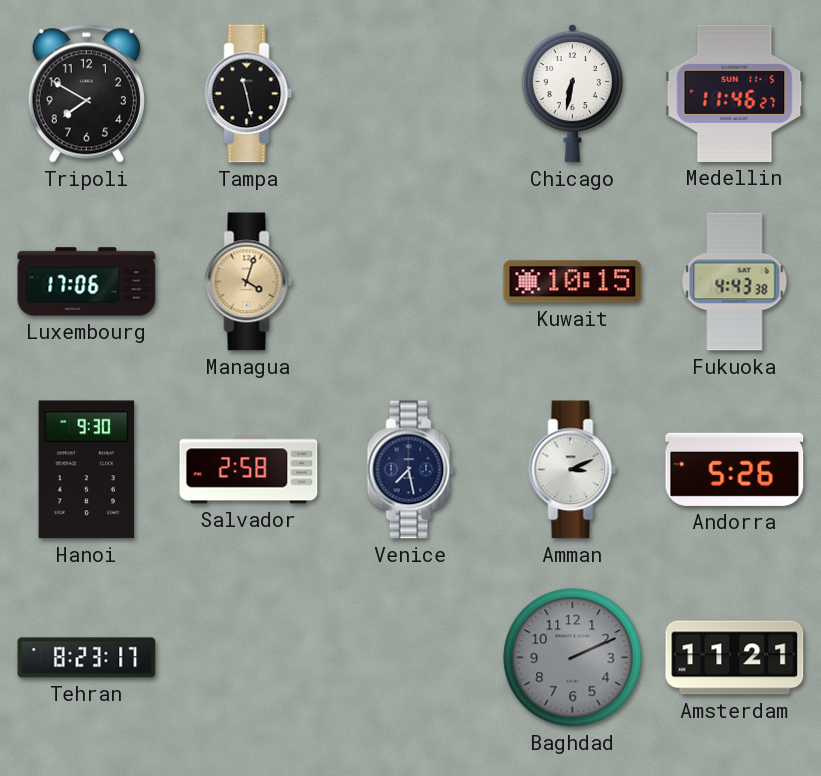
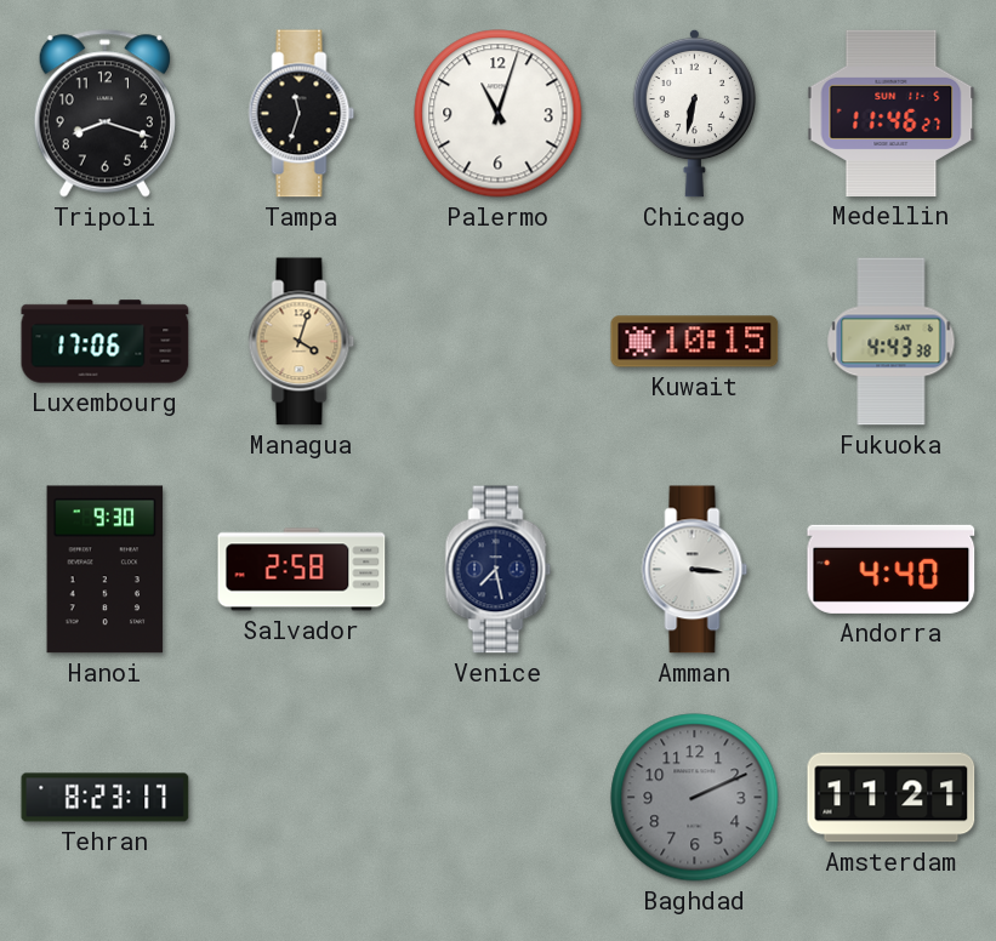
Tripoli: 7:50 -> 8:18 (104, 114)
Tampa: 11:28 -> 11:33 (302, 114)
Palermo: none -> 11:03 (499, 114)
Amman: 3:11 -> 3:16 (695, 570)
Andorra: 5:26 -> 4:40 (892, 569)
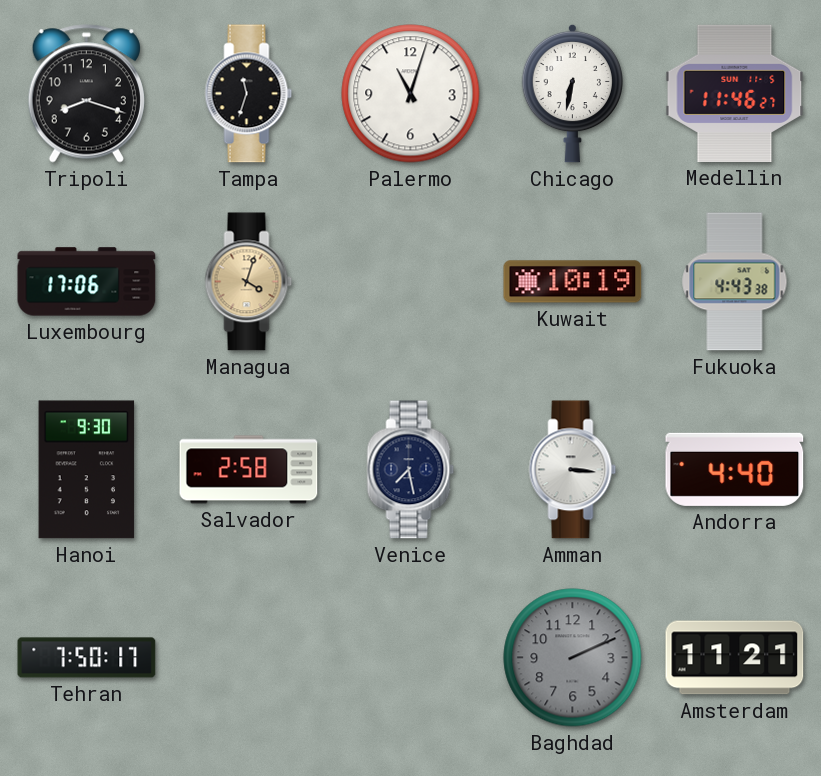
Kuwait: 10:15 -> 10:19 (573, 282)
Tehran: 8:23 -> 7:50 (87, 658)
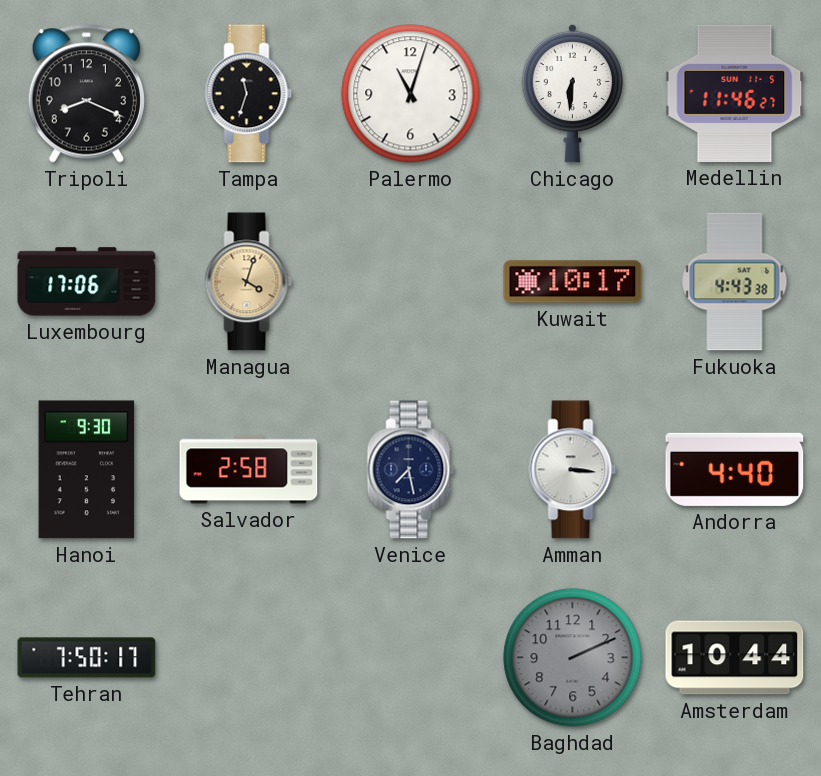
Tripoli: 8:18 -> 8:19 (86, 94)
Chicago: 6:32 -> 6:31 (572, 93)
Kuwait: 10:19 -> 10:17 (573, 282)
Amsterdam: 11:21 -> 10:44 (735, 658)
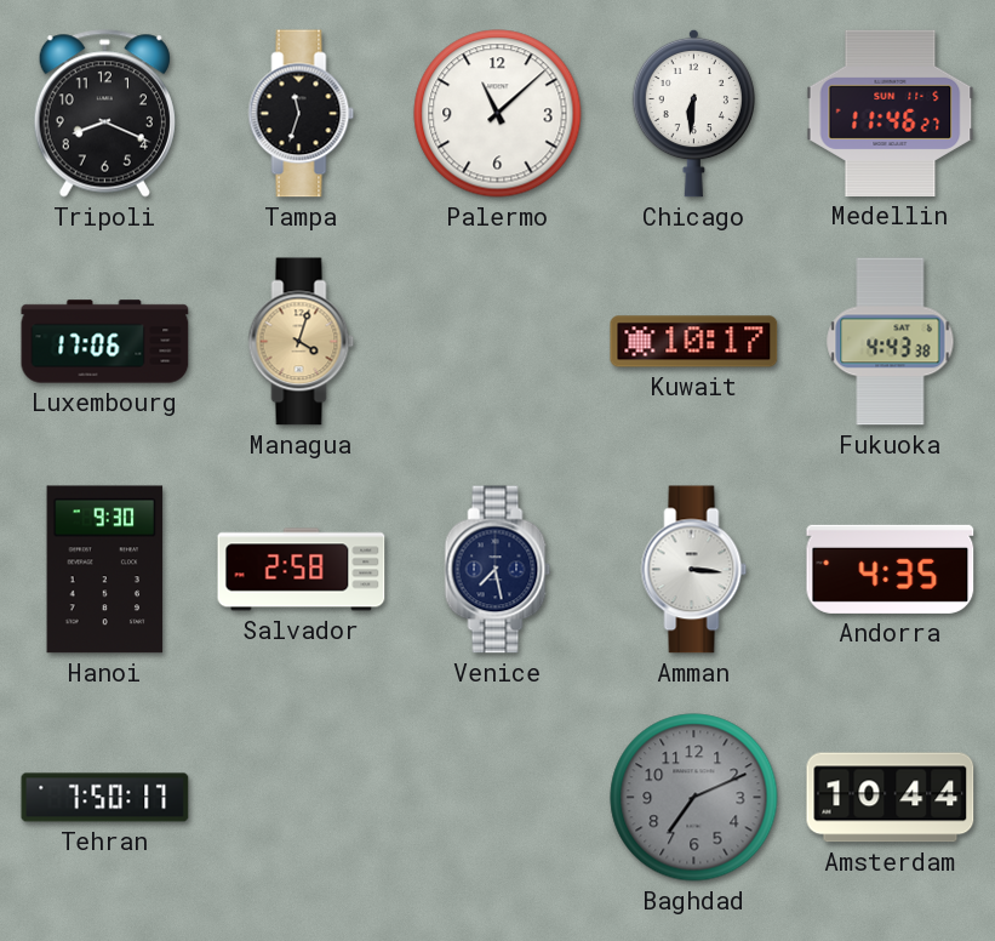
Palermo: 11:03 -> 11:08 (498, 114)
Andorra: 4:40 -> 4:35 (891, 569)
Baghdad: 2:11 -> 7:11 (694, 798)
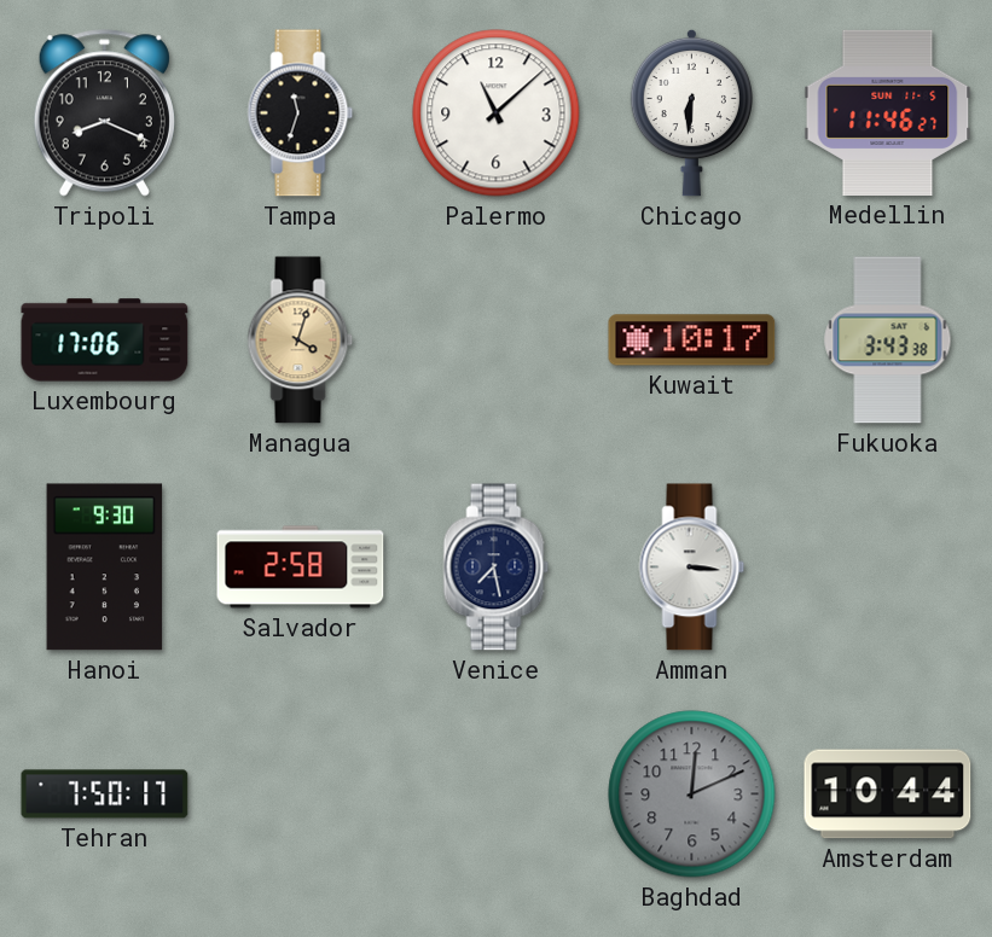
Fukuoka: 4:43 -> 3:43 (888, 341)
Andorra: 4:35 -> none (891, 569)
Baghdad: 7:11 -> 12:11 (692, 795)
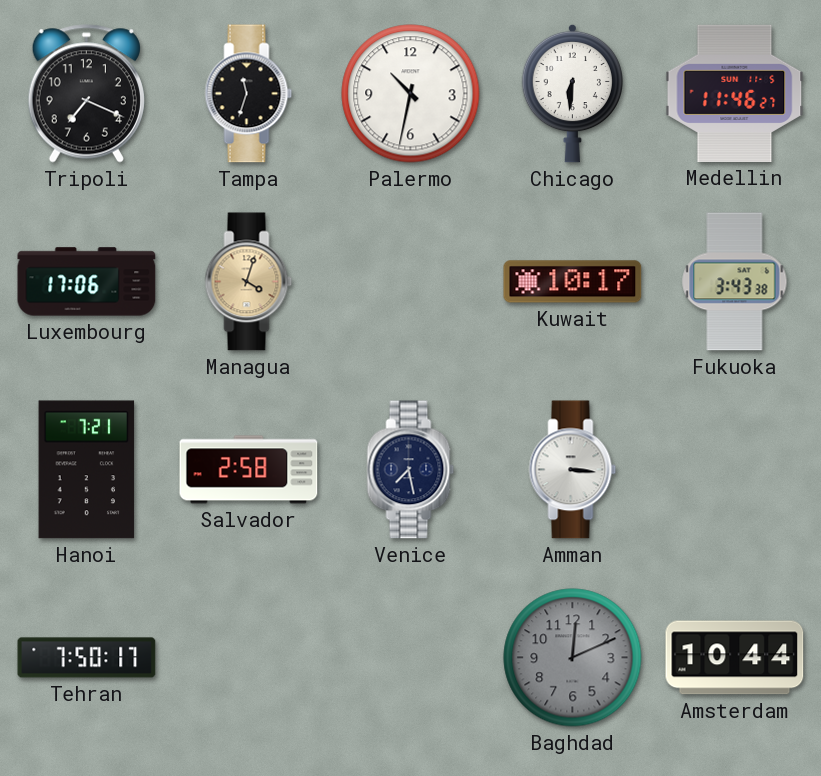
Tripoli: 8:19 -> 7:19 (86, 94)
Palermo: 11:08 -> 10:32 (411, 94)
Hanoi: 9:30 -> 7:21 (87, 470)
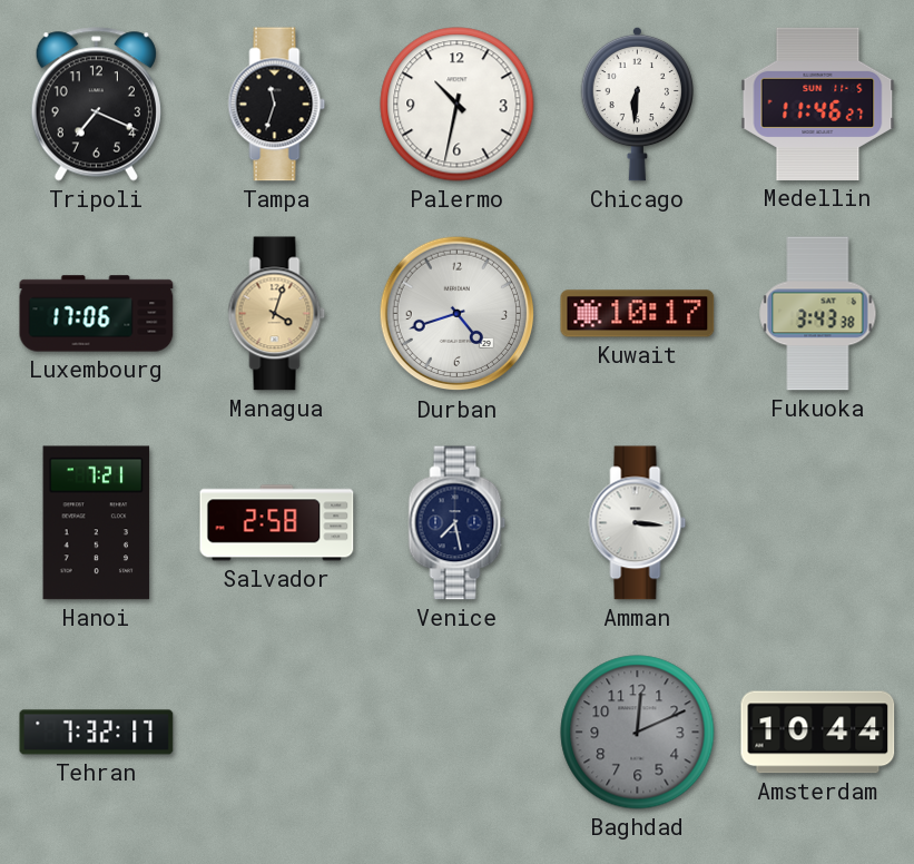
Durban: none -> 4:42 (458, 314)
Tehran: 7:50 -> 7:32 (97, 733)
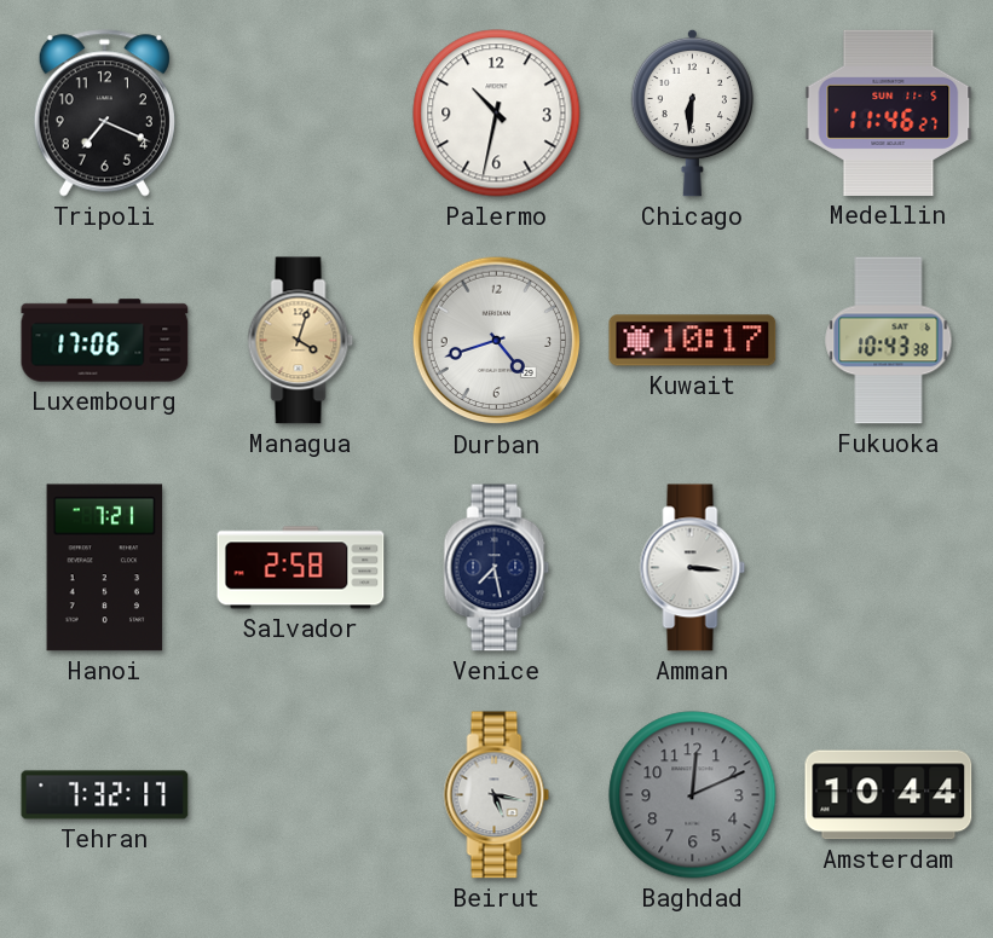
Tampa: 11:33 -> none (277, 105)
Fukuoka: 3:43 -> 10:43 (889, 341)
Beirut: none -> 5:17 (497, 795)
